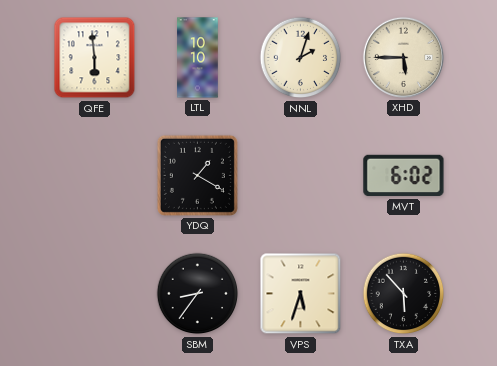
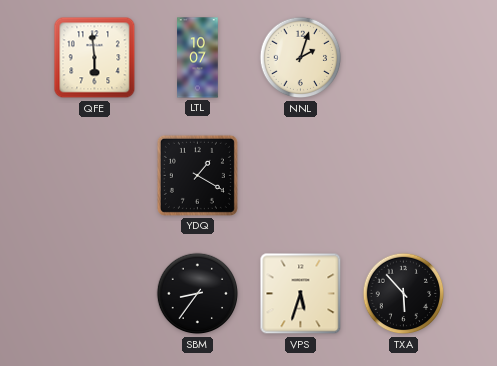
LTL: 10:10 -> 10:07 (198, 58)
XHD: 5:45 -> none (403, 57)
MVT: 6:02 -> none (404, 176)
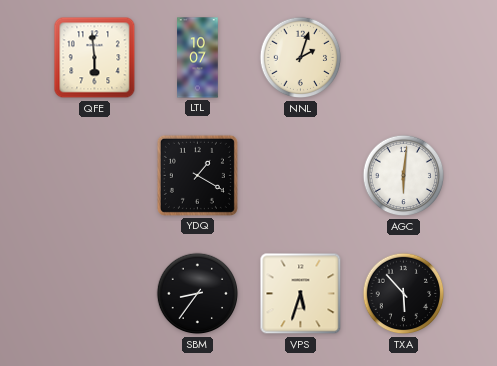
AGC: none -> 6:01 (404, 176)
